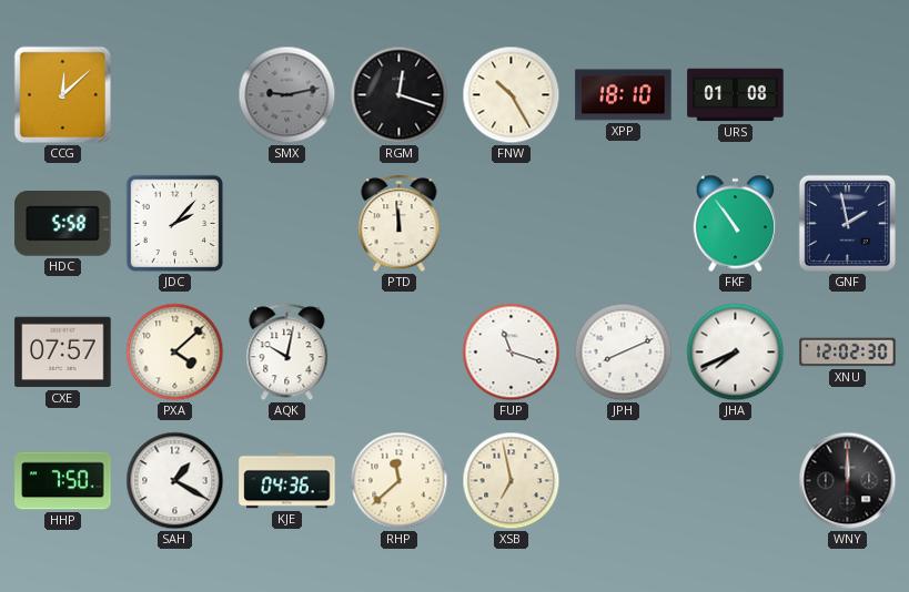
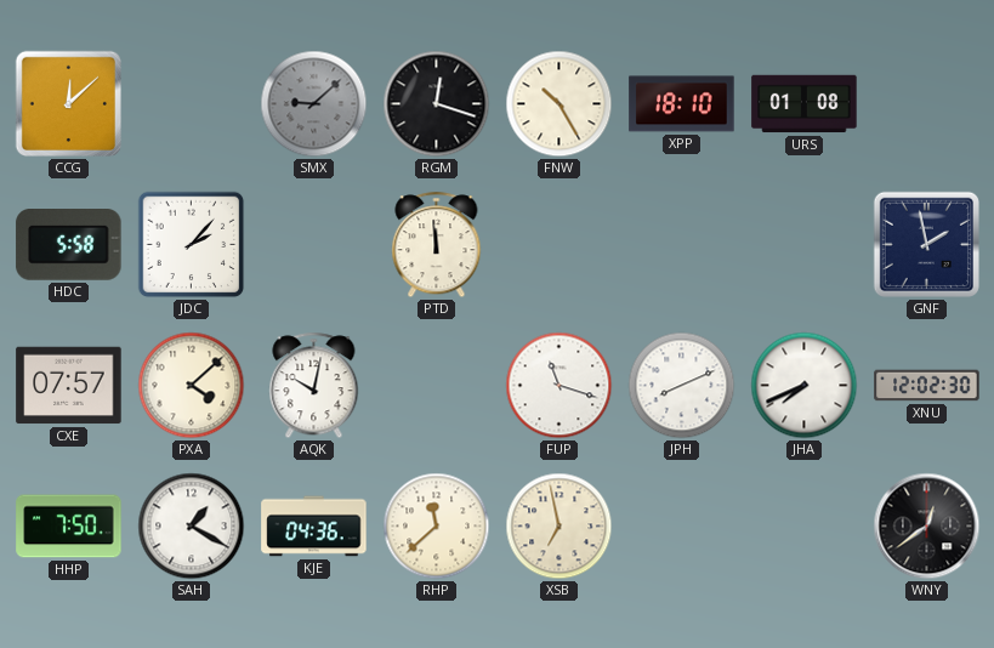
SMX: 9:13 -> 9:08 (314, 104)
FKF: 10:54 -> none (735, 224)
WNY: 12:00 -> 12:39 (927, 527)
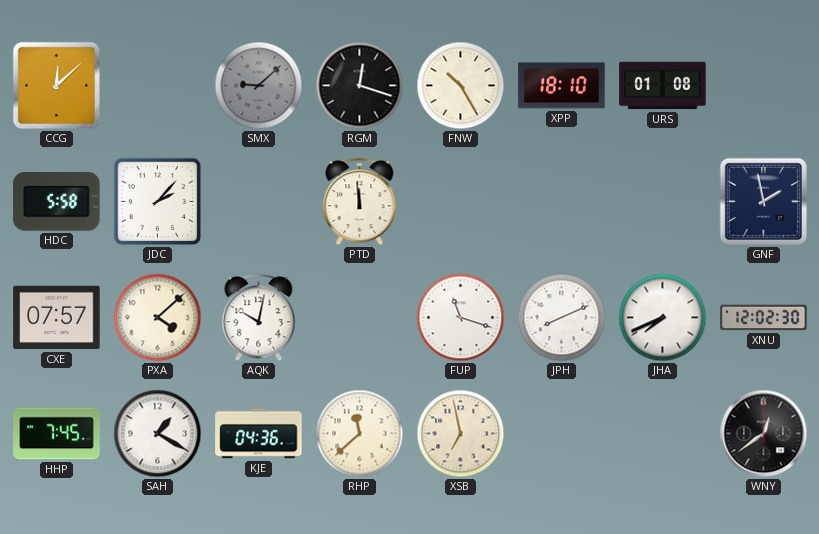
HHP: 7:50 -> 7:45 (57, 434)
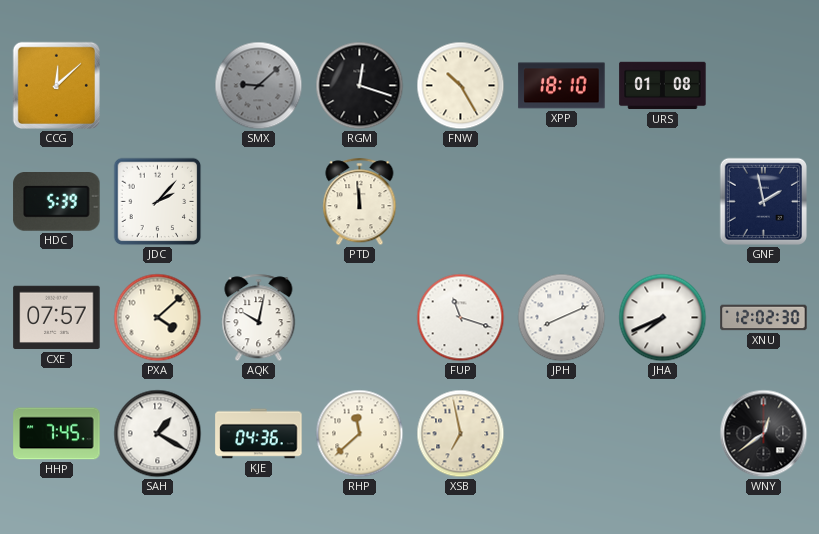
HDC: 5:58 -> 5:39 (57, 202)
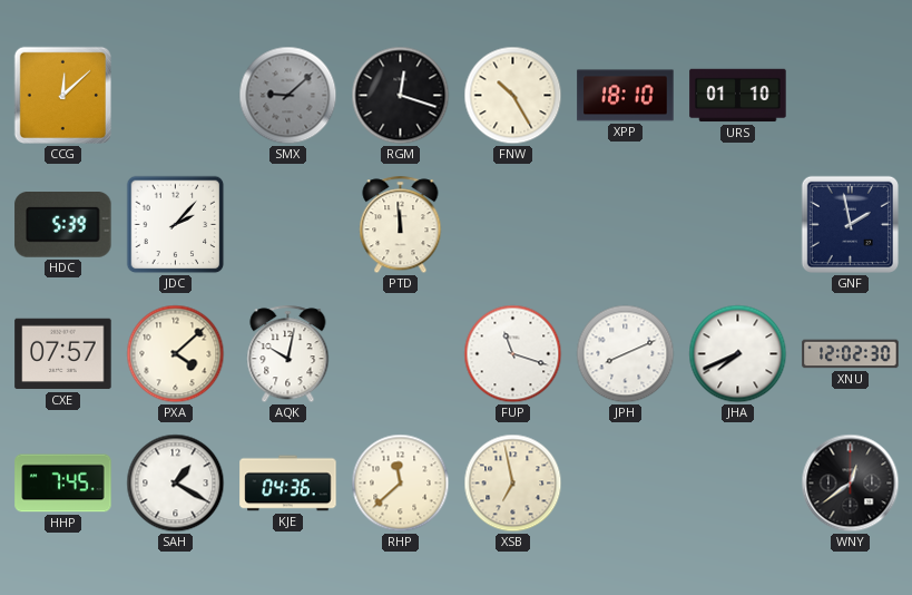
URS: 01:08 -> 01:10 (738, 96)
